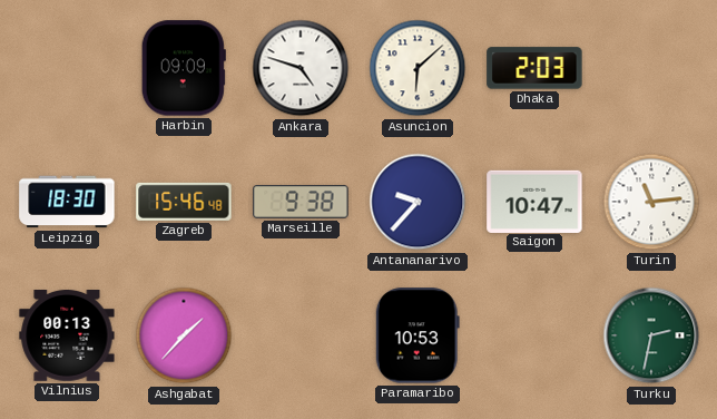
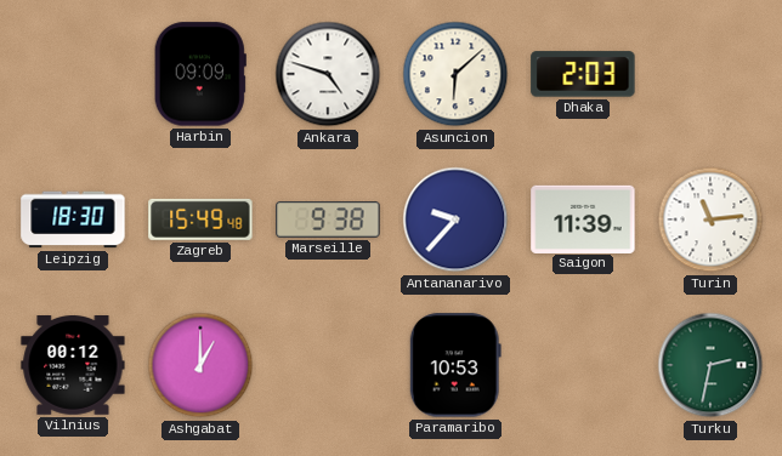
Zagreb: 15:46 -> 15:49 (200, 220)
Saigon: 10:47 -> 11:39 (583, 218)
Vilnius: 00:13 -> 00:12 (73, 366)
Ashgabat: 1:37 -> 1:00 (200, 365)
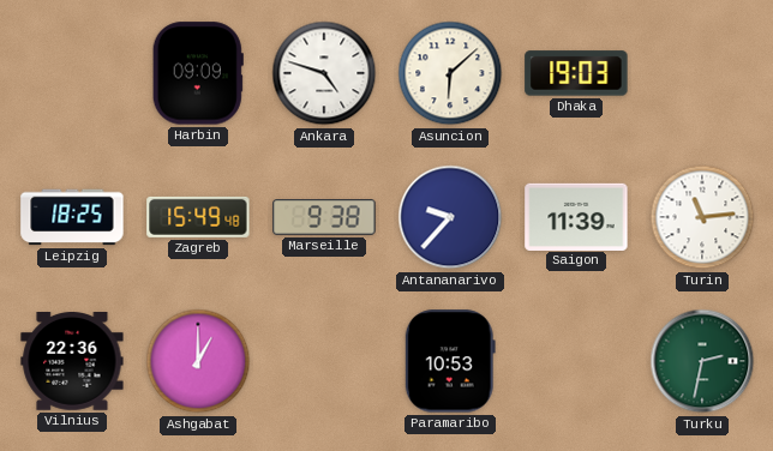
Dhaka: 2:03 -> 19:03 (576, 73)
Leipzig: 18:30 -> 18:25 (72, 217)
Vilnius: 00:12 -> 22:36 (72, 362)
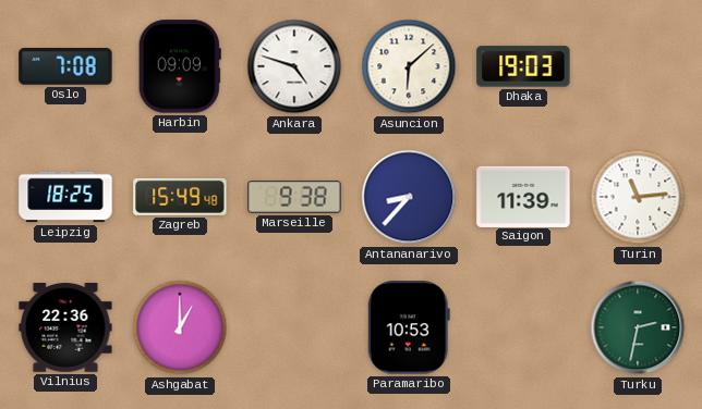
Oslo: none -> 7:08 (65, 67)
Antananarivo: 9:37 -> 8:37 (409, 197)
